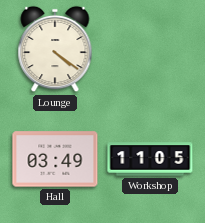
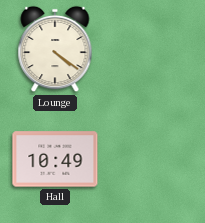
Hall: 03:49 -> 10:49 (55, 159)
Workshop: 11:05 -> none (150, 159)
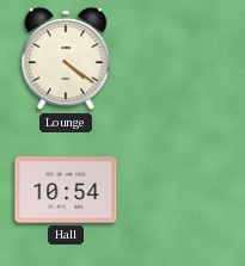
Hall: 10:49 -> 10:54 (66, 190)
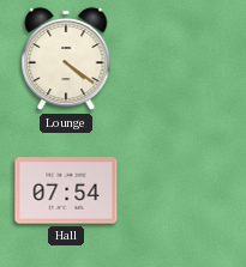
Hall: 10:54 -> 07:54 (66, 190)
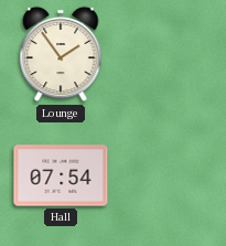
Lounge: 4:21 -> 1:54 (61, 54)
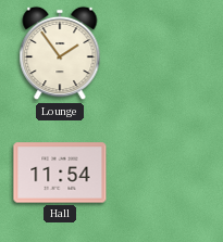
Hall: 07:54 -> 11:54 (60, 173)
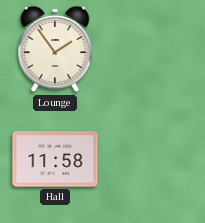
Hall: 11:54 -> 11:58 (55, 159)
